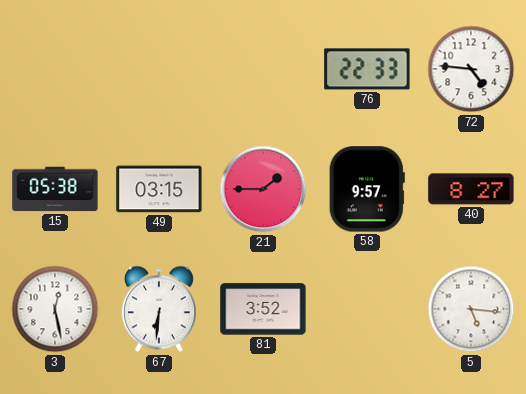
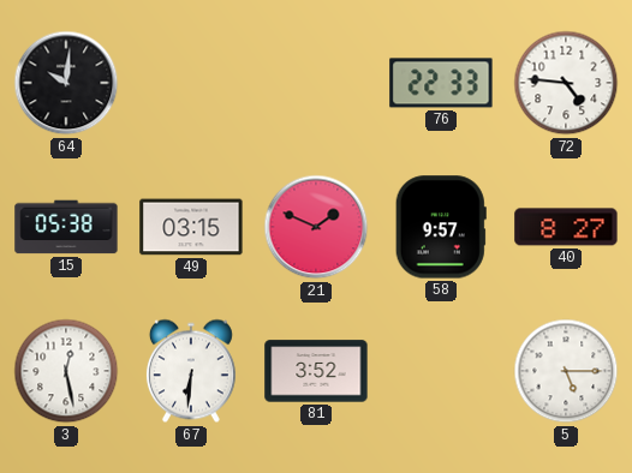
64: none -> 10:01 (66, 83)
21: 1:45 -> 1:49 (316, 227)
5: 5:16 -> 5:15 (566, 371)
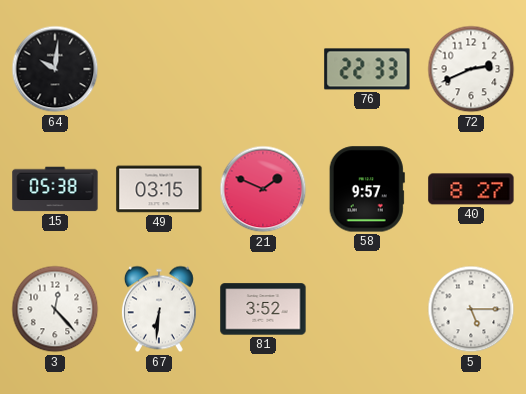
72: 4:46 -> 2:41 (471, 69)
3: 12:28 -> 12:23 (55, 309)
